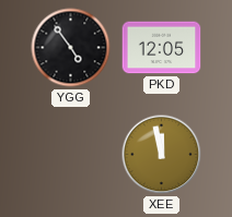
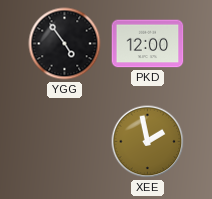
PKD: 12:05 -> 12:00 (148, 44)
XEE: 11:58 -> 1:58 (148, 142)
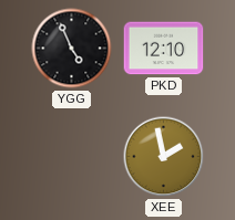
YGG: 4:54 -> 4:56 (72, 49)
PKD: 12:00 -> 12:10 (164, 49)
